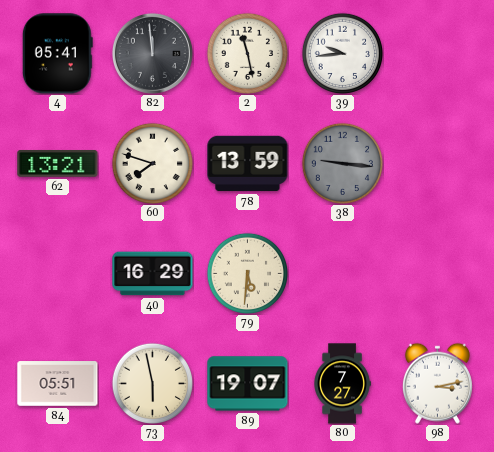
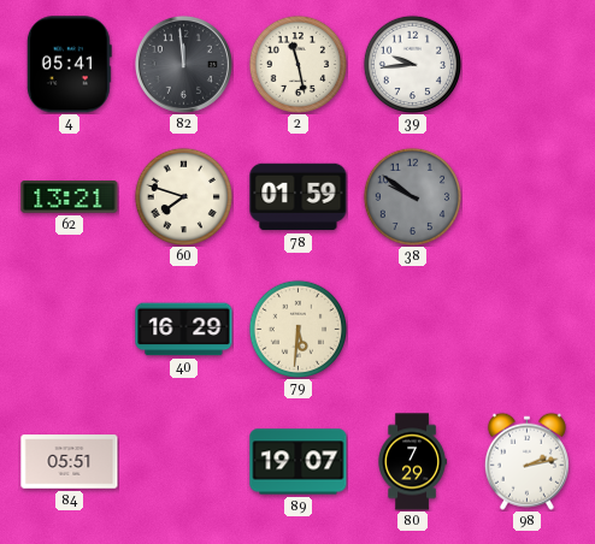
78: 13:59 -> 01:59 (299, 197)
38: 9:16 -> 9:51 (412, 196)
73: 5:58 -> none (152, 383)
80: 7:27 -> 7:29 (412, 462)
98: 3:13 -> 2:13 (526, 461)
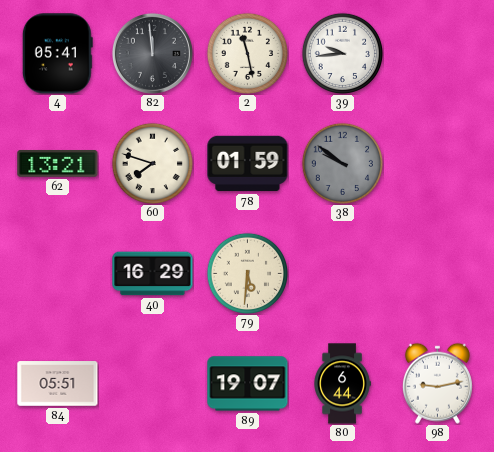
80: 7:29 -> 6:44 (342, 384)
98: 2:13 -> 9:13 (437, 383)
